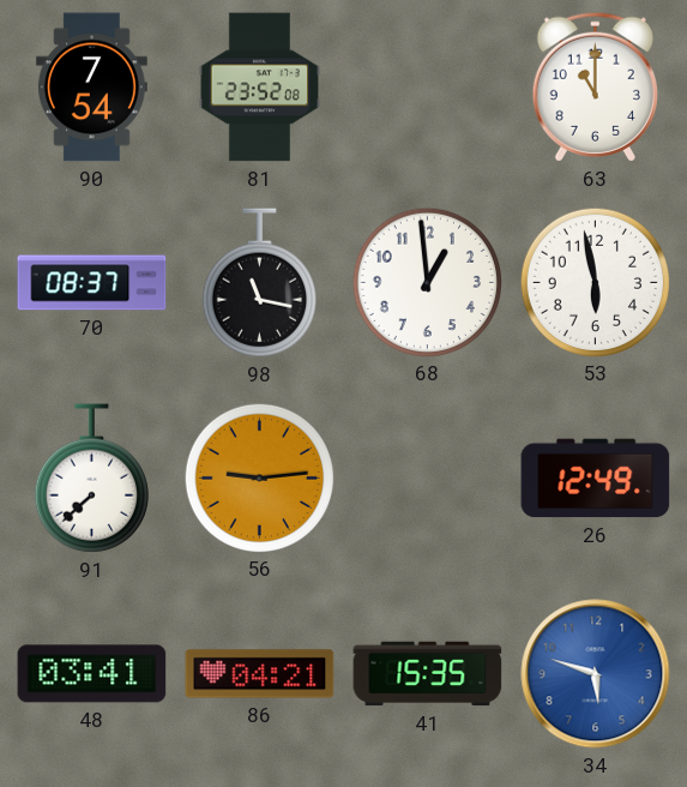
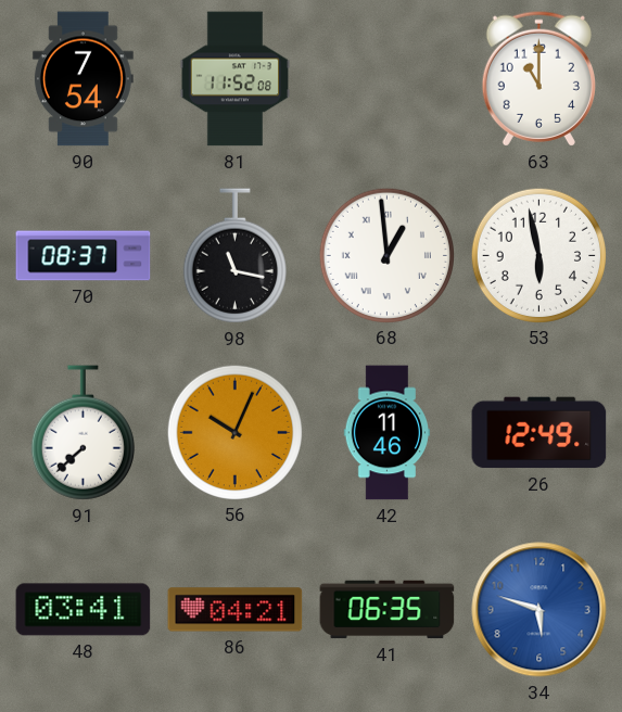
81: 23:52 -> 11:52 (236, 79)
68 numerals: Arabic -> Roman (386, 255)
56: 9:14 -> 10:04 (234, 432)
42: none -> 11:46 (388, 433)
41: 15:35 -> 06:35 (388, 610)
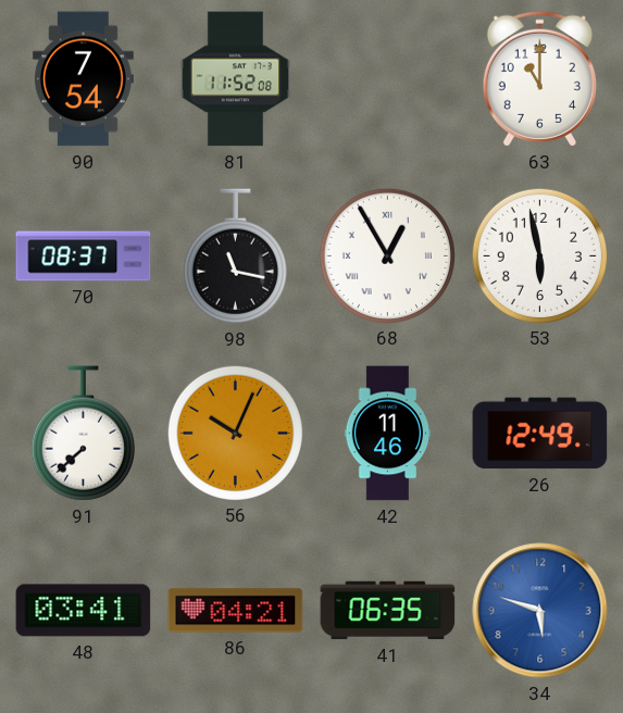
68: 12:59 -> 12:55 (387, 255)
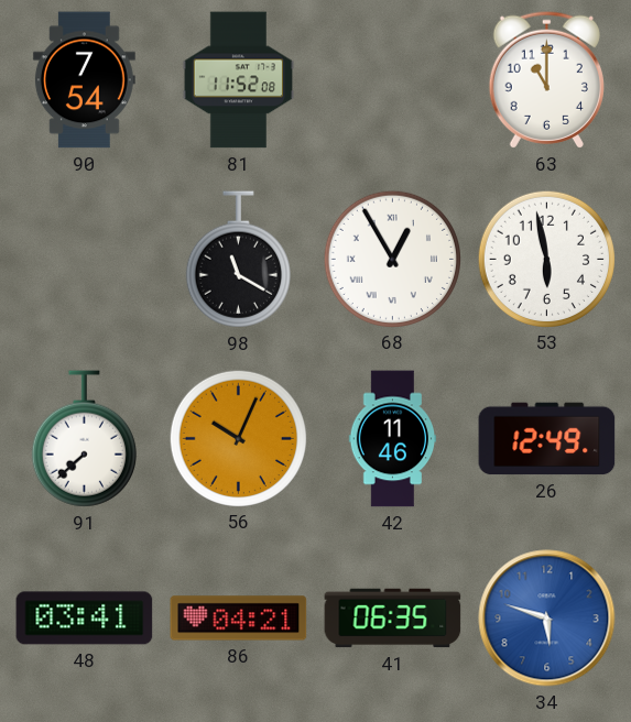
70: 08:37 -> none (84, 257)
98: 11:17 -> 11:20 (238, 260)
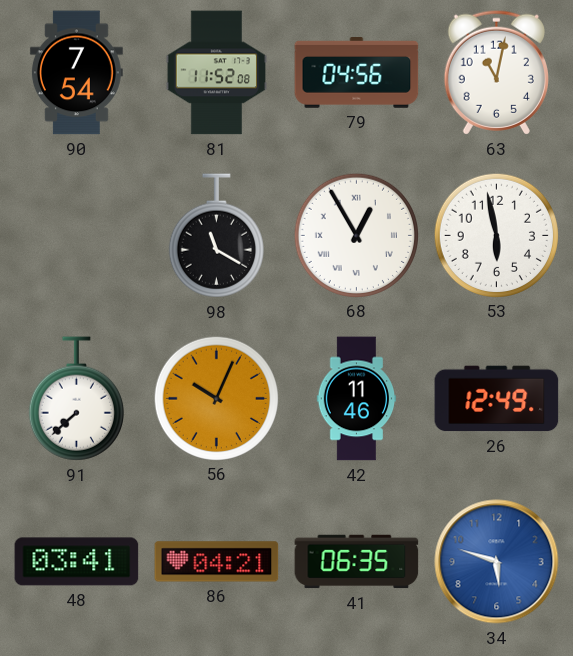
79: none -> 04:56 (357, 73)
63: 11:00 -> 11:02 (496, 72)
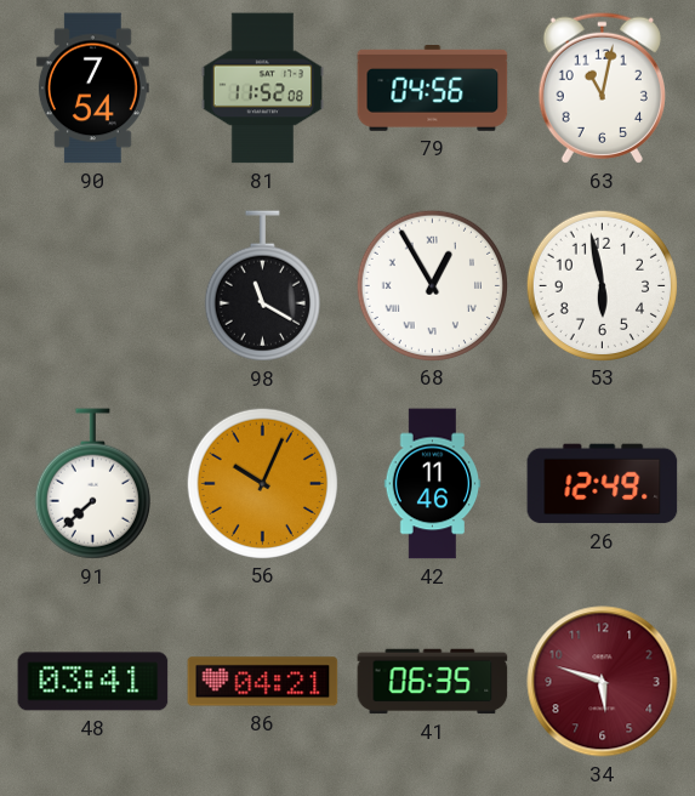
34 dial: blue -> burgundy (603, 682)
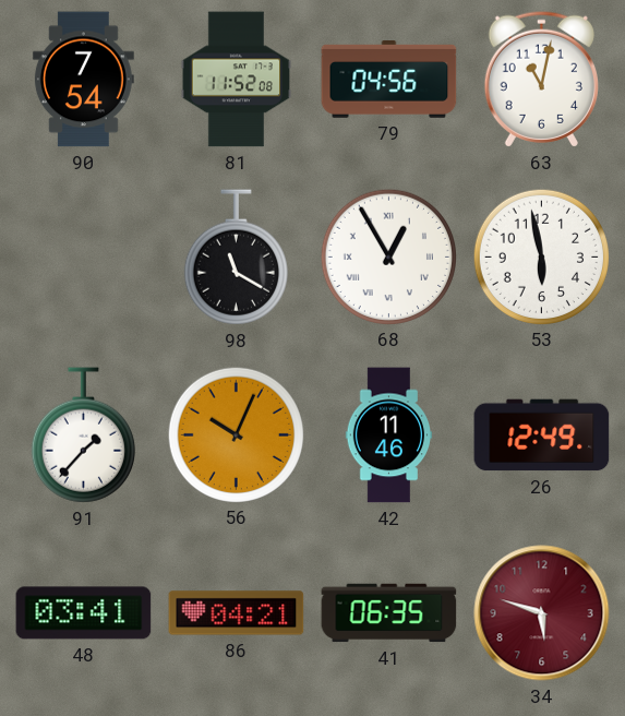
91: 7:38 -> 1:37 (83, 435)
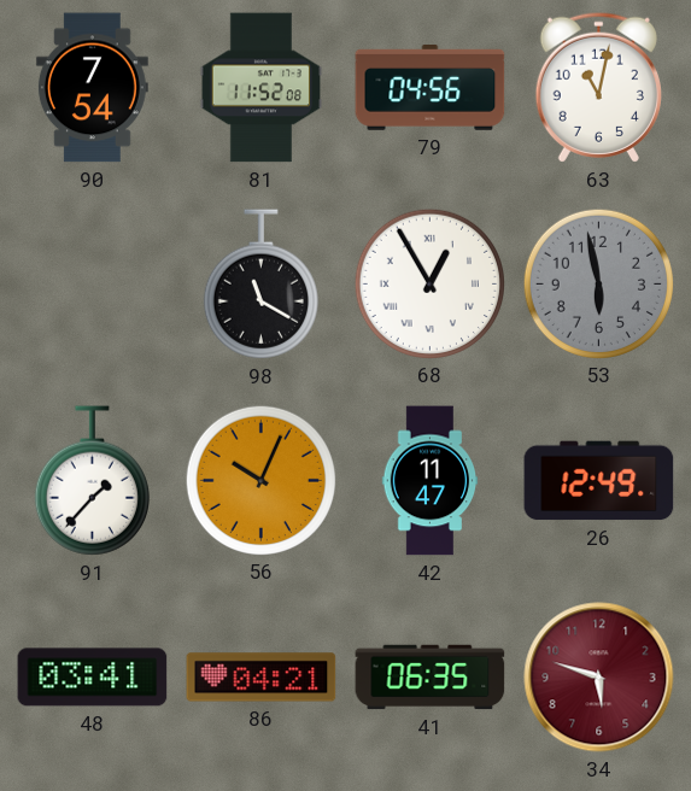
53 dial: white -> grey (598, 283)
42: 11:46 -> 11:47 (431, 481)
